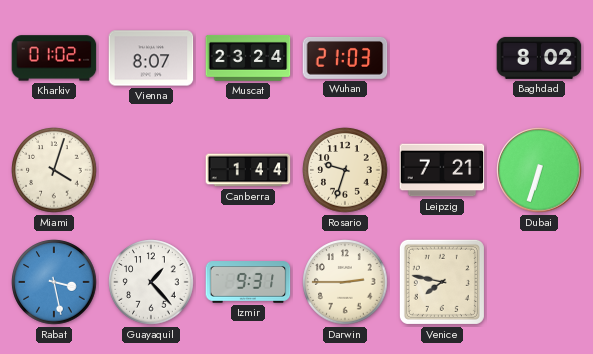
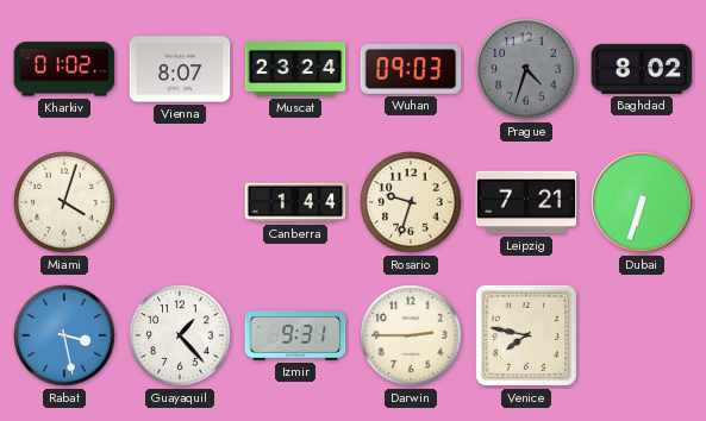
Wuhan: 21:03 -> 09:03 (411, 69)
Prague: none -> 4:33 (526, 69)
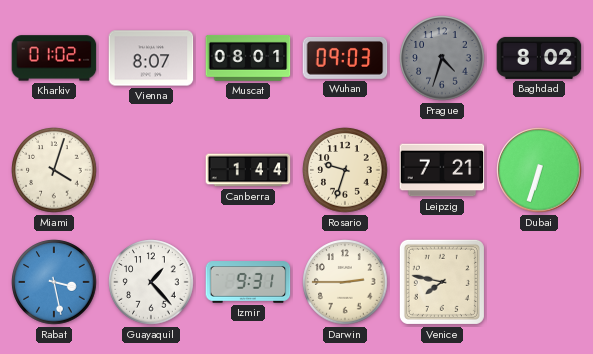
Muscat: 23:24 -> 08:01 (248, 58)
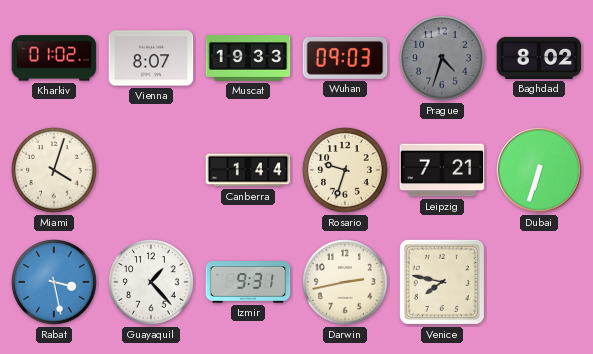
Muscat: 08:01 -> 19:33 (248, 58)
Darwin: 2:45 -> 2:43 (345, 282)
